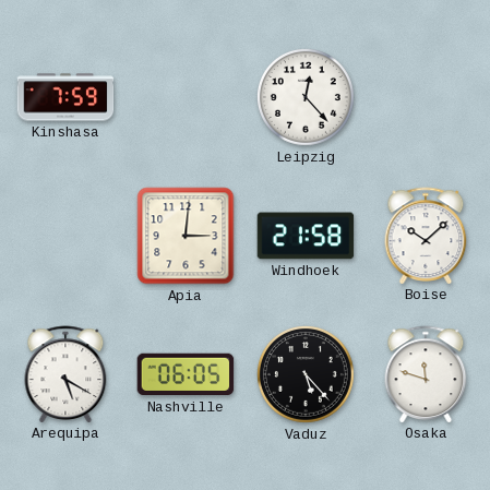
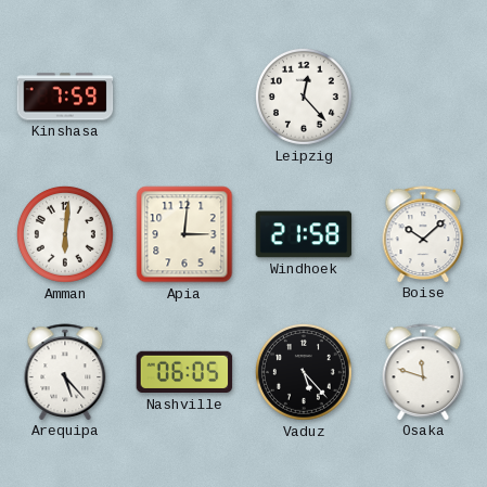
Amman: none -> 6:01 (65, 234)
Arequipa: 5:20 -> 5:23 (65, 372)
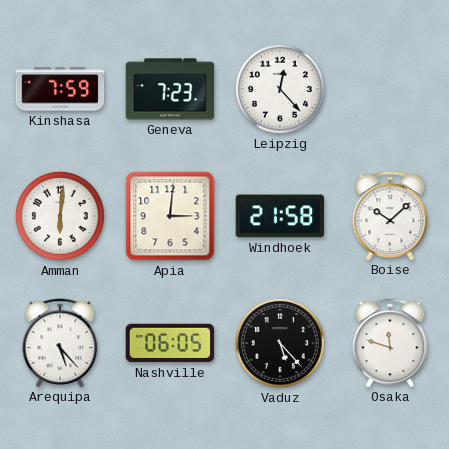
Geneva: none -> 7:23 (170, 89)
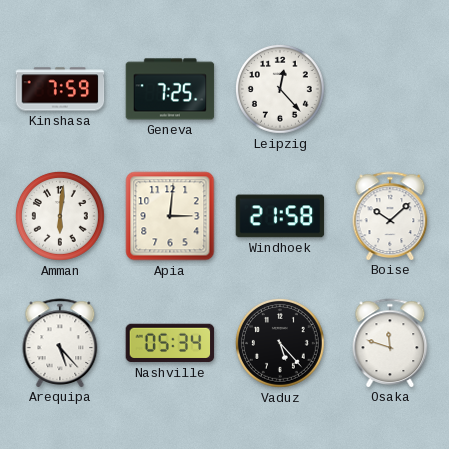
Geneva: 7:23 -> 7:25 (170, 89)
Nashville: 06:05 -> 05:34 (170, 343)
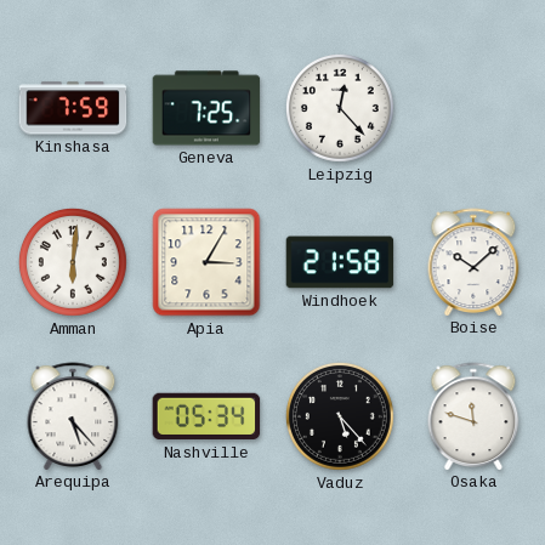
Apia: 3:01 -> 3:05 (206, 262)
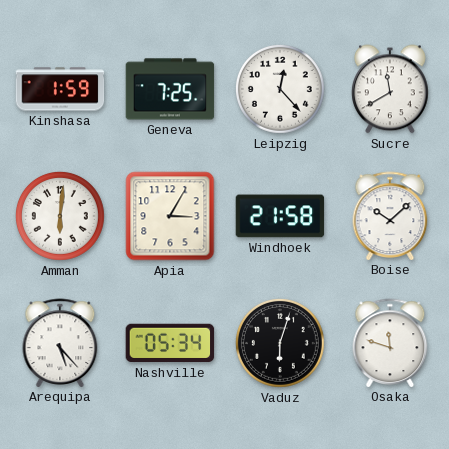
Kinshasa: 7:59 -> 1:59 (60, 89)
Sucre: none -> 11:40 (391, 89)
Vaduz: 5:23 -> 6:03 (280, 343)
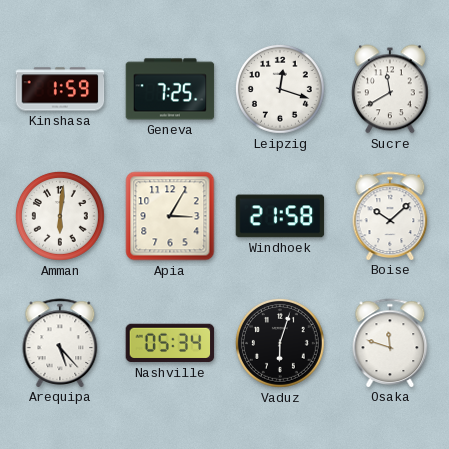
Leipzig: 12:23 -> 12:18 (280, 89)
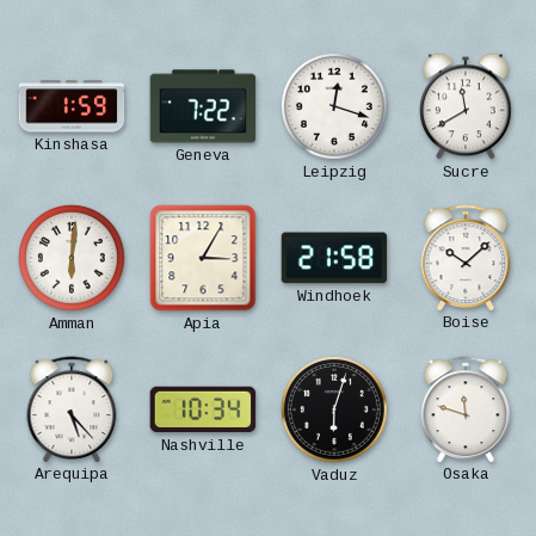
Geneva: 7:25 -> 7:22 (203, 106)
Nashville: 05:34 -> 10:34 (203, 409)
